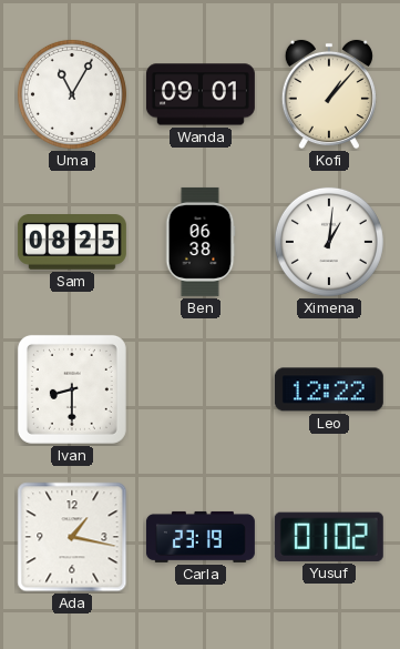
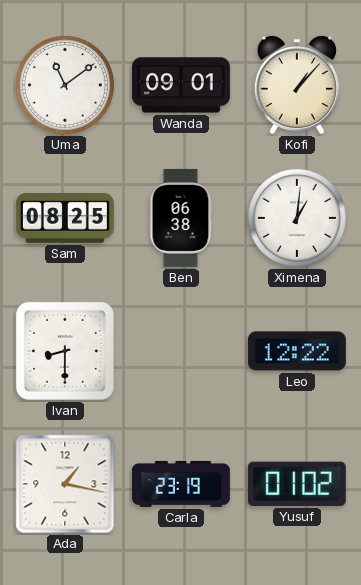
Uma: 11:05 -> 11:09 (65, 85)
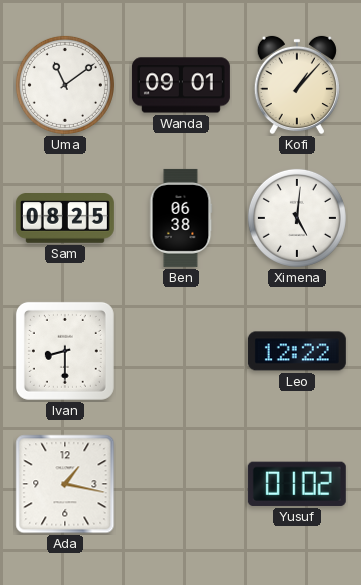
Ximena: 1:01 -> 5:01 (297, 218)
Carla: 23:19 -> none (181, 484)
